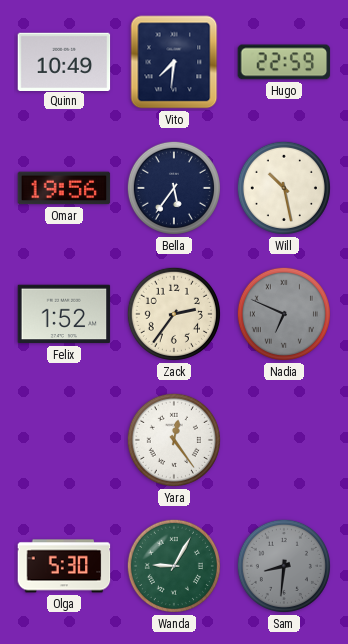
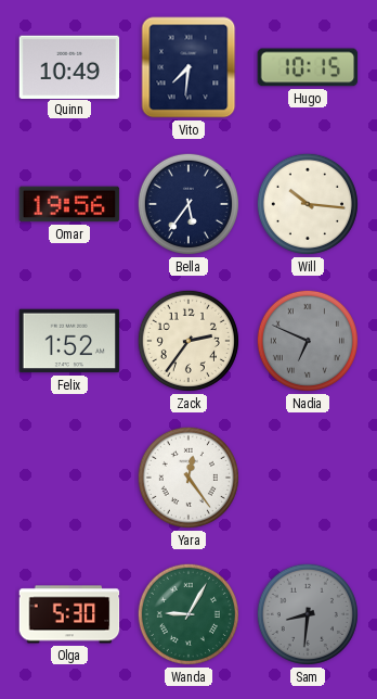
Hugo: 22:59 -> 10:15 (308, 67)
Will: 10:28 -> 10:16 (308, 204)
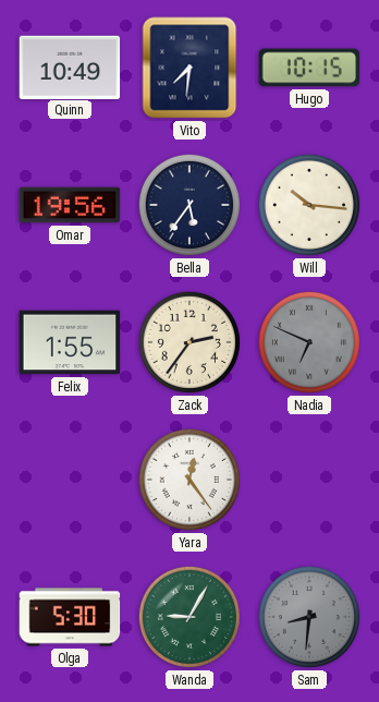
Felix: 1:52 -> 1:55 (70, 342)
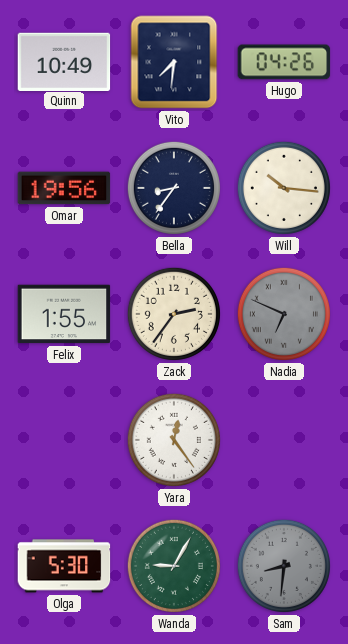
Hugo: 10:15 -> 04:26 (284, 62)
Bella: 5:36 -> 8:36 (174, 188)
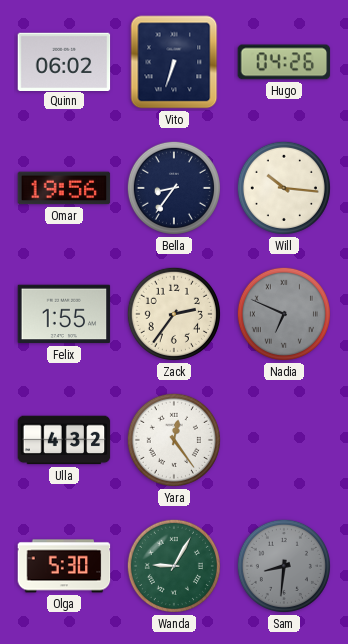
Quinn: 10:49 -> 06:02 (64, 61)
Vito: 7:31 -> 6:33 (174, 62)
Ulla: none -> 4:32 (64, 440)
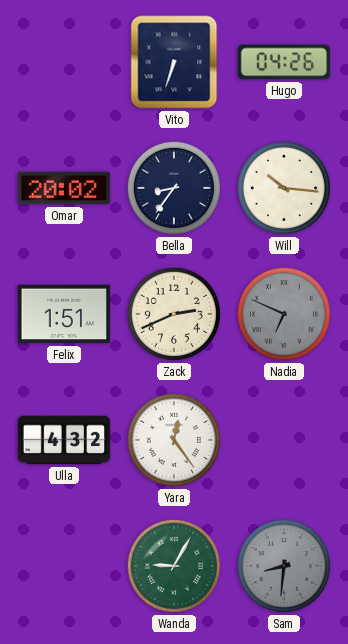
Quinn: 06:02 -> none (64, 61)
Omar: 19:56 -> 20:02 (64, 188)
Felix: 1:55 -> 1:51 (64, 314)
Zack: 2:36 -> 2:41 (174, 314)
Olga: 5:30 -> none (64, 566)
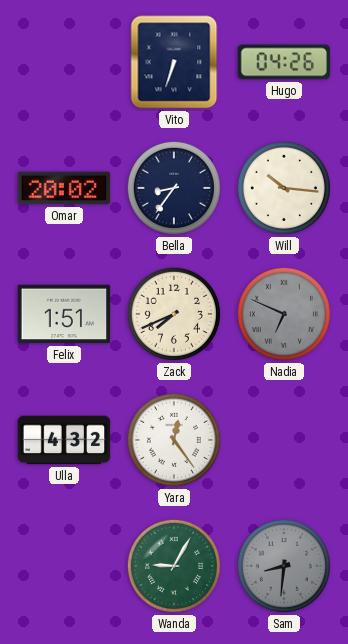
Zack: 2:41 -> 7:41 (174, 314)
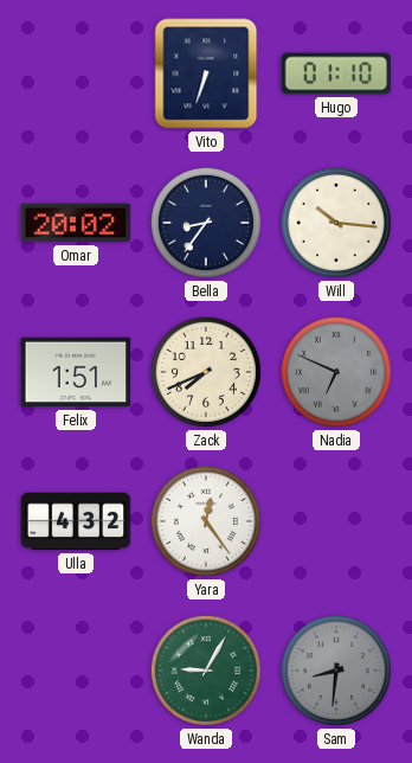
Hugo: 04:26 -> 01:10 (336, 73)
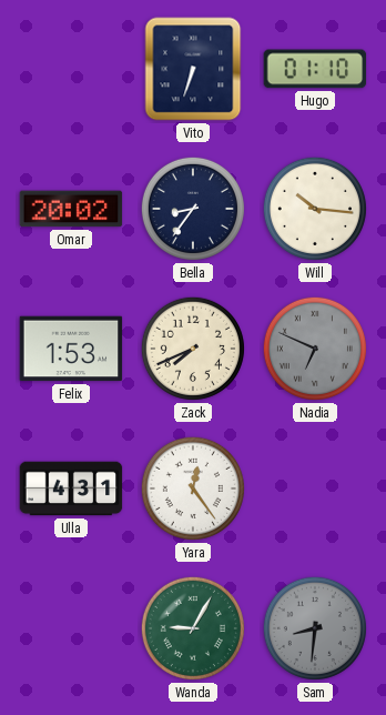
Felix: 1:51 -> 1:53 (71, 349)
Ulla: 4:32 -> 4:31 (71, 489)
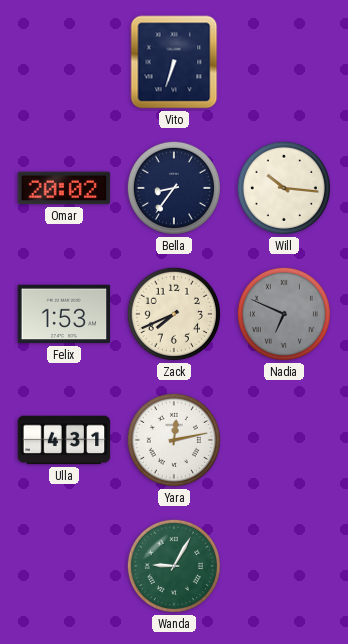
Hugo: 01:10 -> none (315, 69)
Yara: 12:24 -> 12:13 (174, 440)
Sam: 8:31 -> none (315, 628)
